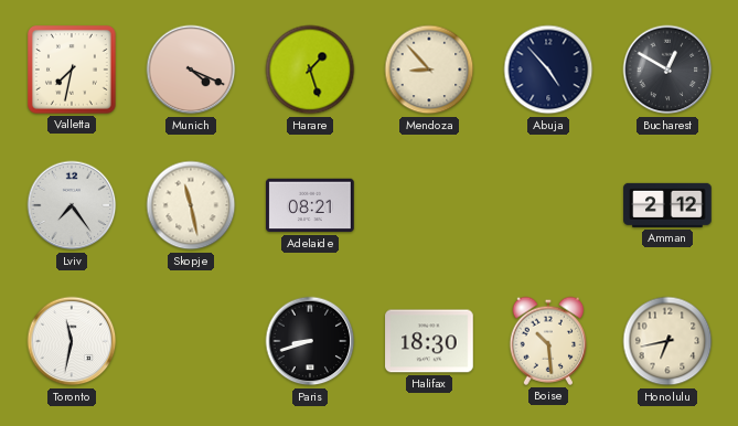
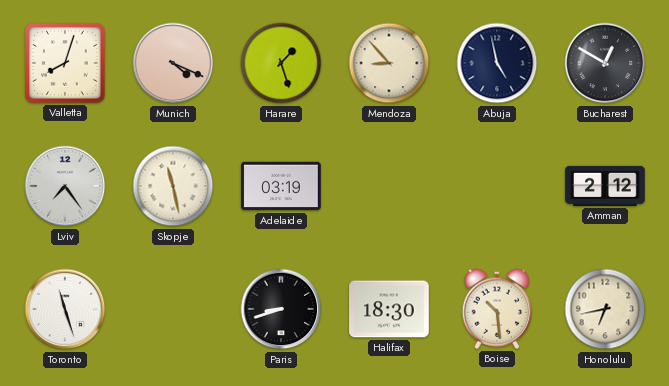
Valletta: 7:32 -> 8:03 (66, 64)
Abuja: 4:53 -> 4:58 (497, 63)
Adelaide: 08:21 -> 03:19 (281, 186)
Toronto: 11:32 -> 11:27 (65, 309)
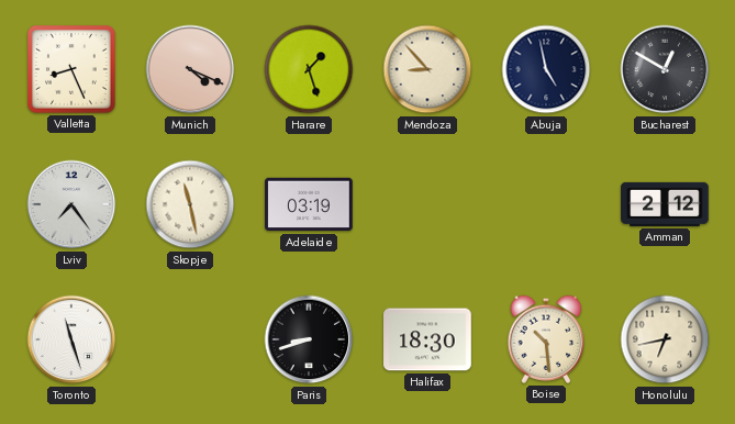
Valletta: 8:03 -> 8:26 (73, 70)
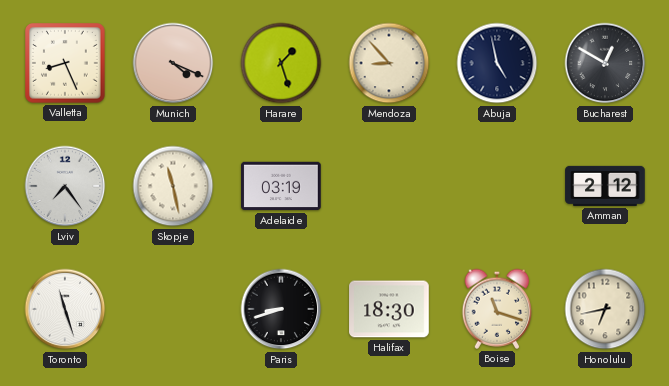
Boise: 10:29 -> 11:18 (497, 309)
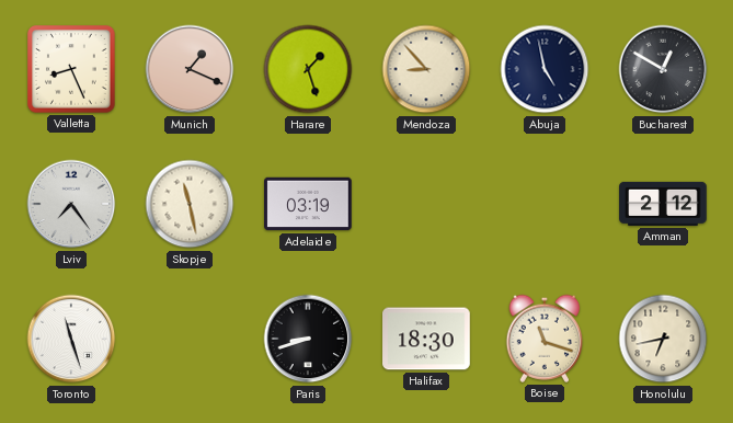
Munich: 4:19 -> 1:19 (190, 69)
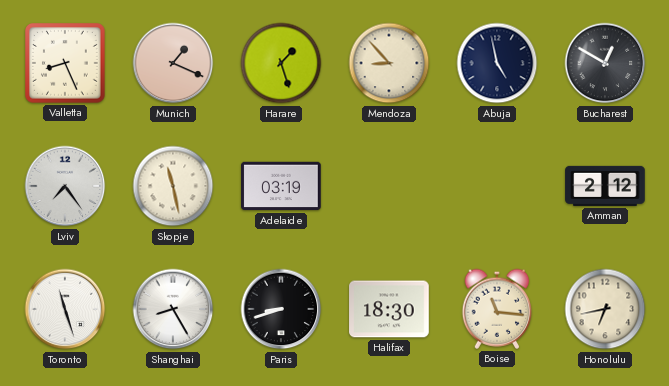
Shanghai: none -> 8:25 (173, 309)
Boise: 11:18 -> 11:16 (497, 309)
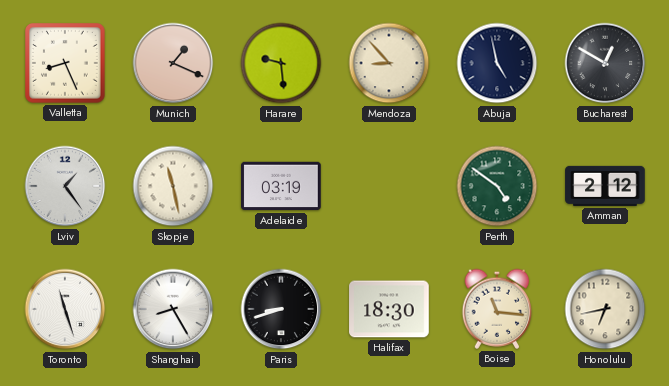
Harare: 1:27 -> 9:29 (281, 63)
Lviv: 7:24 -> 1:24 (65, 186)
Perth: none -> 4:51 (497, 186)
